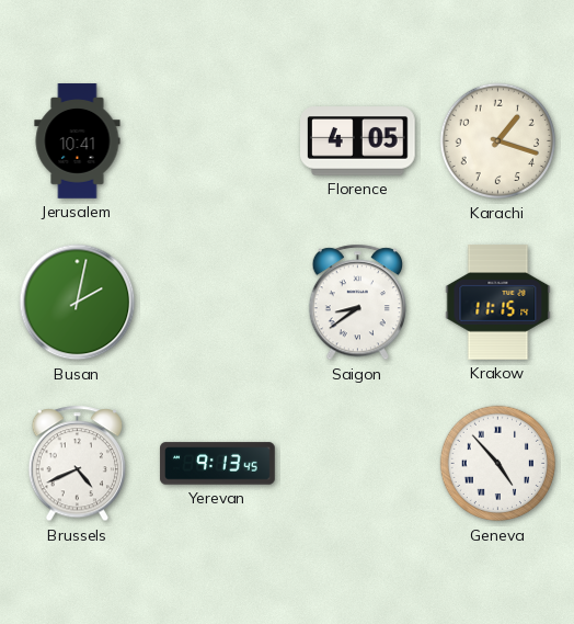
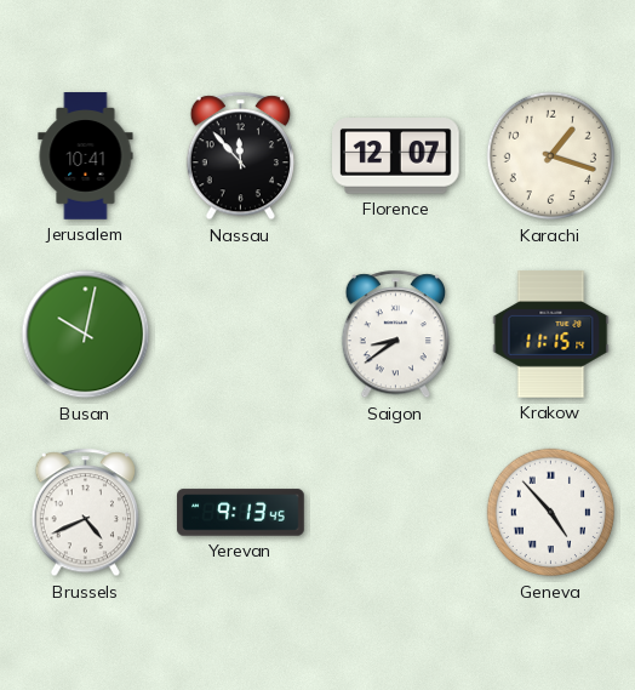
Nassau: none -> 11:53 (240, 156)
Florence: 4:05 -> 12:07 (396, 156)
Busan: 2:02 -> 10:02 (86, 335)
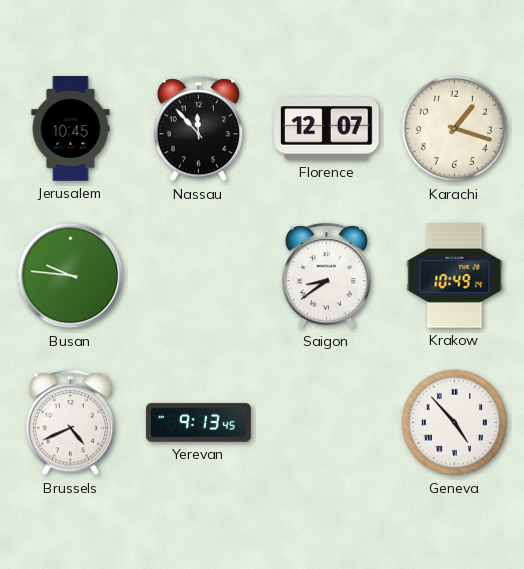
Jerusalem: 10:41 -> 10:45 (71, 129)
Busan: 10:02 -> 9:46 (71, 276)
Krakow: 11:15 -> 10:49 (455, 276)
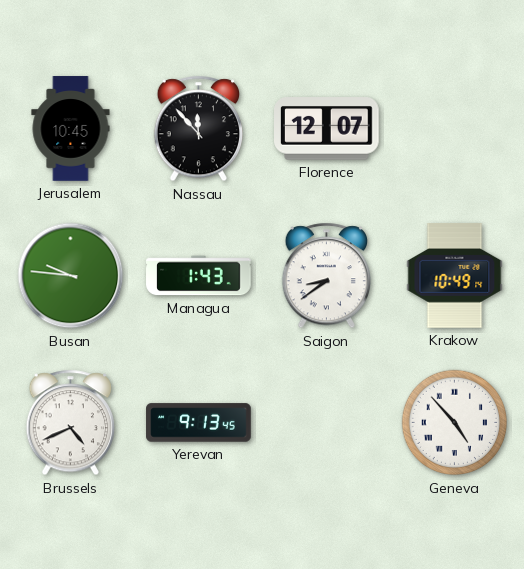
Karachi: 1:18 -> none (455, 129)
Managua: none -> 1:43 (199, 276)
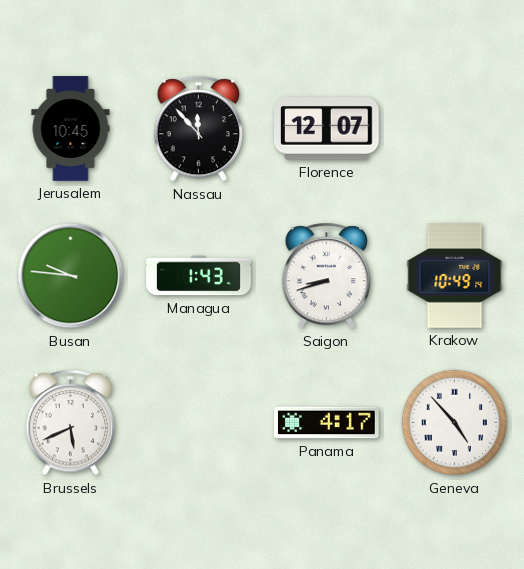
Saigon: 8:39 -> 8:42 (326, 276)
Brussels: 4:41 -> 5:41 (70, 423)
Yerevan: 9:13 -> none (199, 423)
Panama: none -> 4:17 (327, 423)
